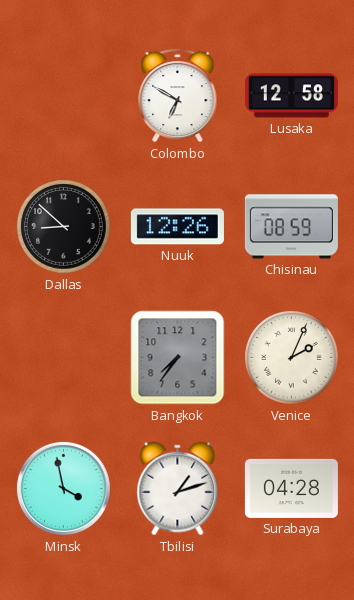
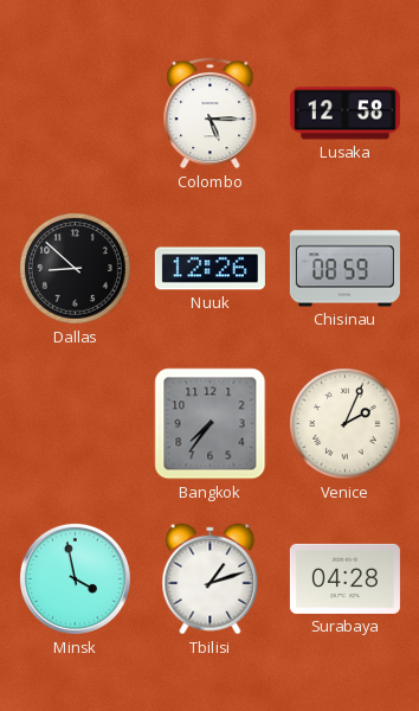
Colombo: 6:50 -> 5:15 (211, 113)
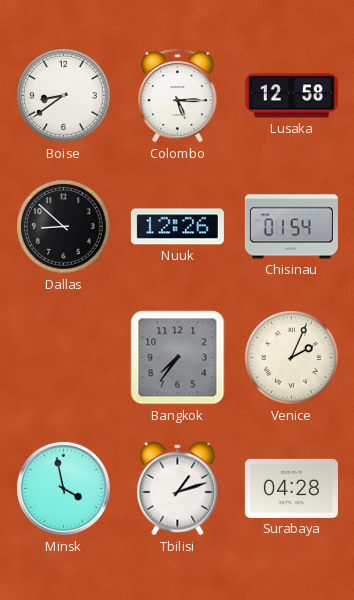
Boise: none -> 8:39 (64, 96)
Chisinau: 08:59 -> 01:54 (291, 227)
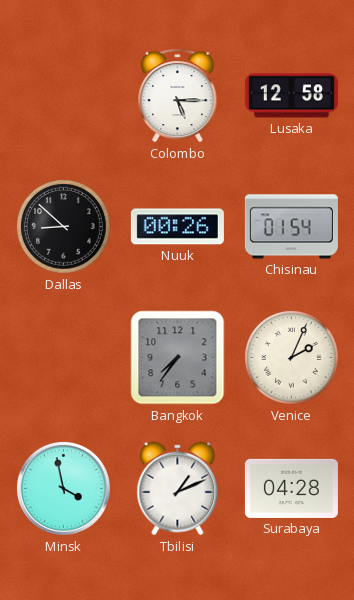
Boise: 8:39 -> none (64, 96)
Nuuk: 12:26 -> 00:26 (177, 227)
Tbilisi: 1:12 -> 1:11 (178, 489)
